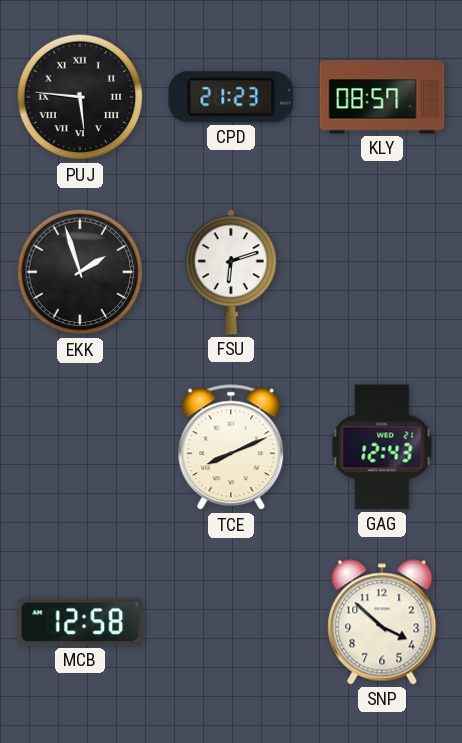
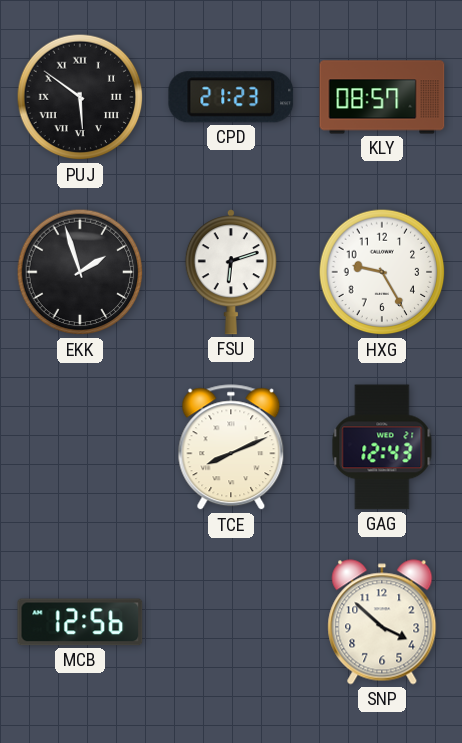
PUJ: 5:46 -> 5:51 (80, 97)
HXG: none -> 9:25 (382, 272)
MCB: 12:58 -> 12:56 (80, 622)
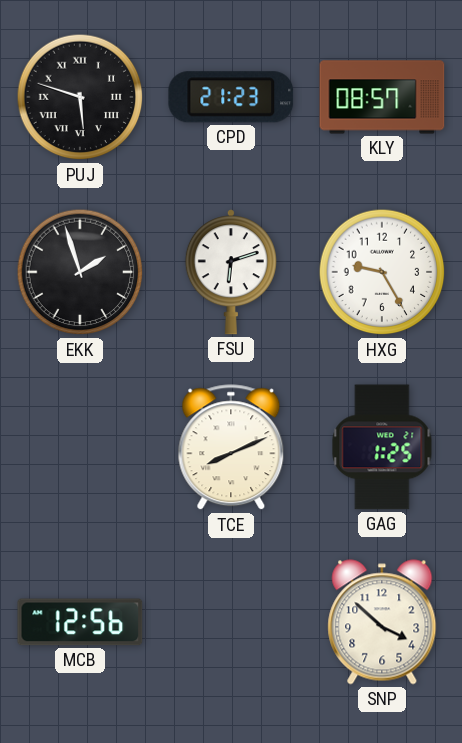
PUJ: 5:51 -> 5:48 (80, 97)
GAG: 12:43 -> 1:25 (382, 447)
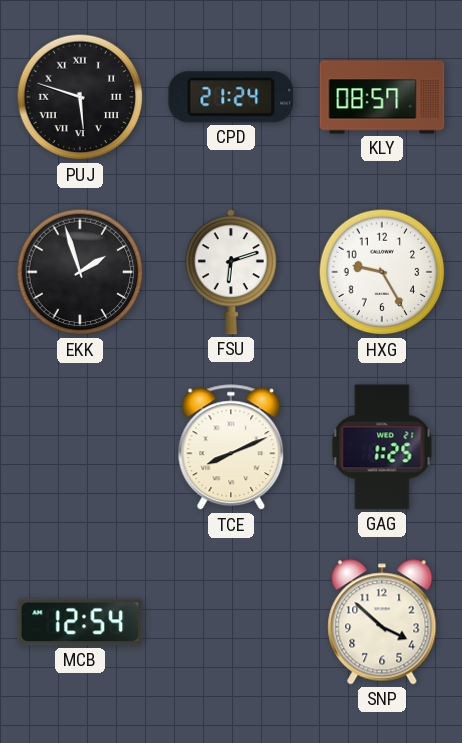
CPD: 21:23 -> 21:24 (231, 97)
MCB: 12:56 -> 12:54 (80, 622)
